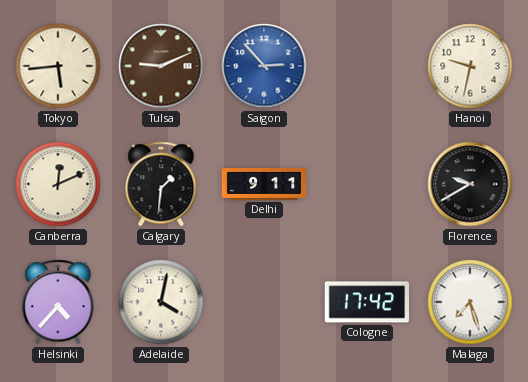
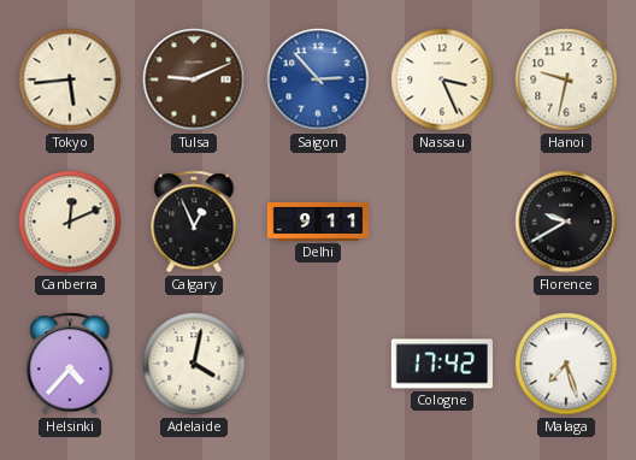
Nassau: none -> 3:26 (442, 79)
Calgary: 1:31 -> 12:56 (194, 222)
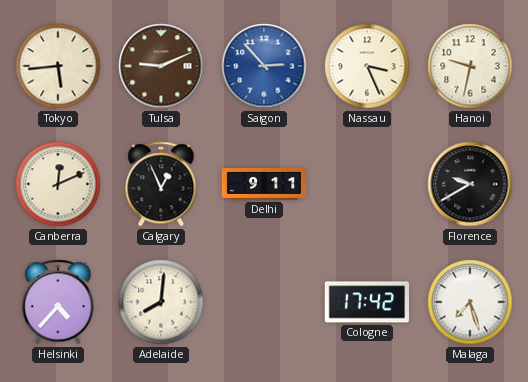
Adelaide: 4:02 -> 8:01 (161, 302)
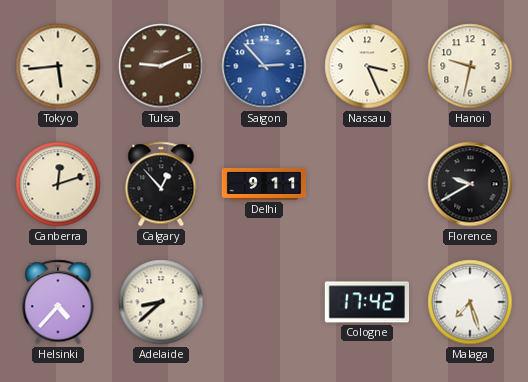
Canberra: 12:11 -> 12:12 (58, 184)
Calgary: 12:56 -> 12:53 (161, 184)
Adelaide: 8:01 -> 8:38 (161, 302)
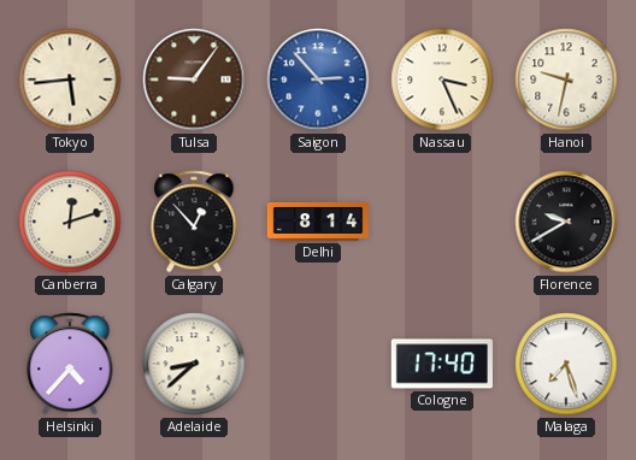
Tulsa: 9:11 -> 9:06 (194, 79)
Delhi: 9:11 -> 8:14 (318, 222)
Cologne: 17:42 -> 17:40 (442, 364)
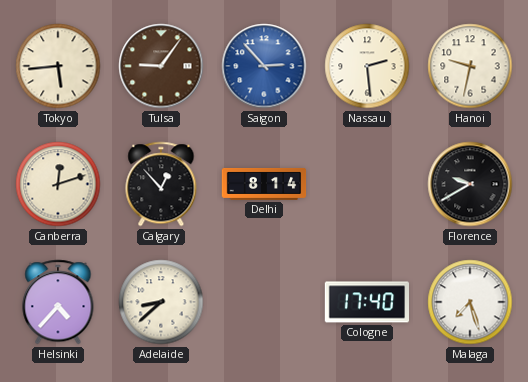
Nassau: 3:26 -> 2:29 (367, 66)
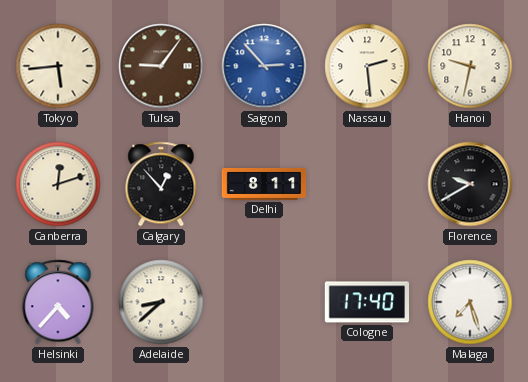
Delhi: 8:14 -> 8:11 (264, 184)
